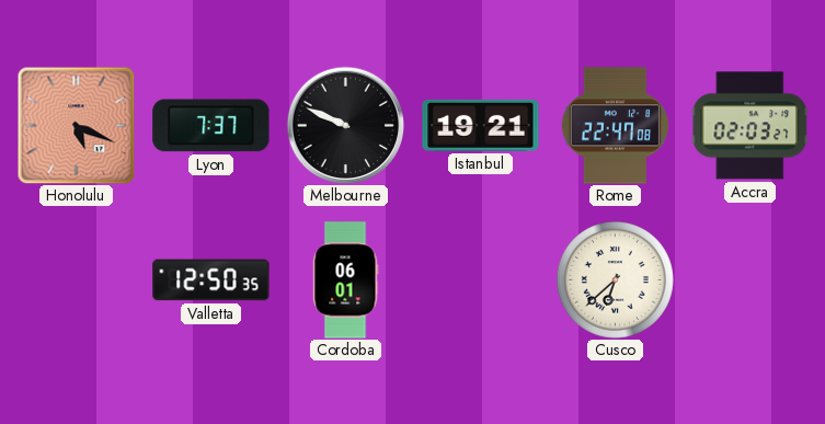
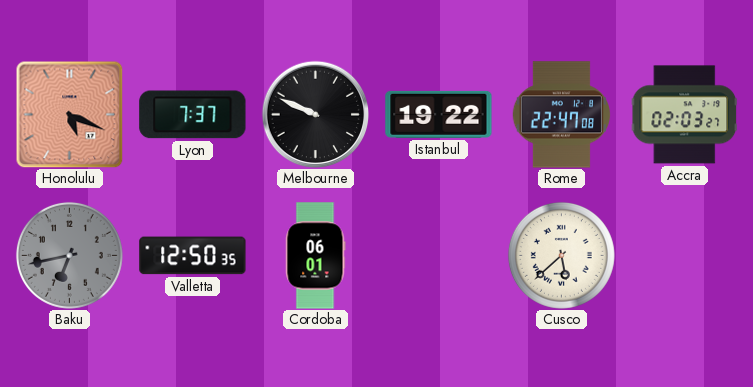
Istanbul: 19:21 -> 19:22 (439, 114)
Baku: none -> 6:43 (69, 255)
Cusco: 6:38 -> 5:38 (561, 255)
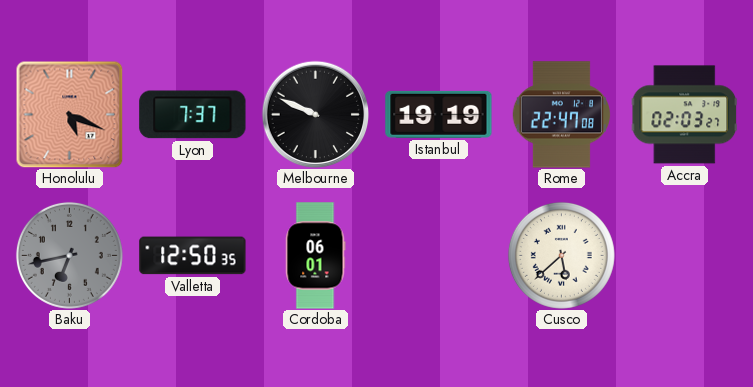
Istanbul: 19:22 -> 19:19 (439, 114)
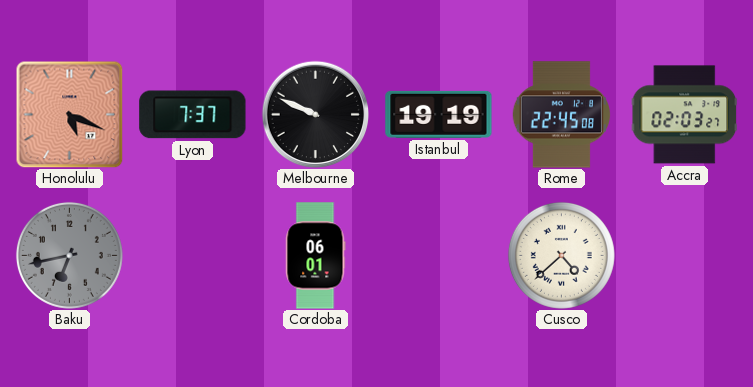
Rome: 22:47 -> 22:45 (561, 115)
Valletta: 12:50 -> none (193, 256)
Cusco: 5:38 -> 4:38 (561, 255)
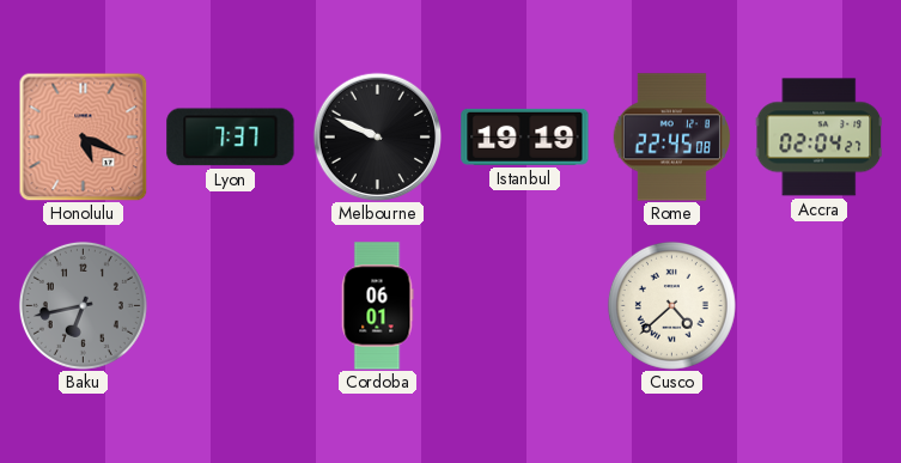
Accra: 02:03 -> 02:04 (818, 138)
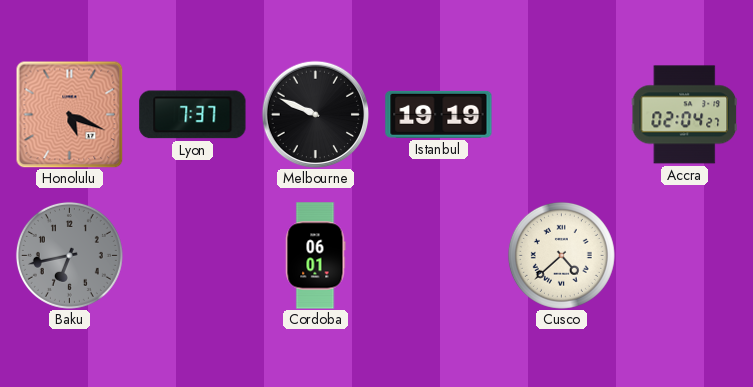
Rome: 22:45 -> none (671, 138)
